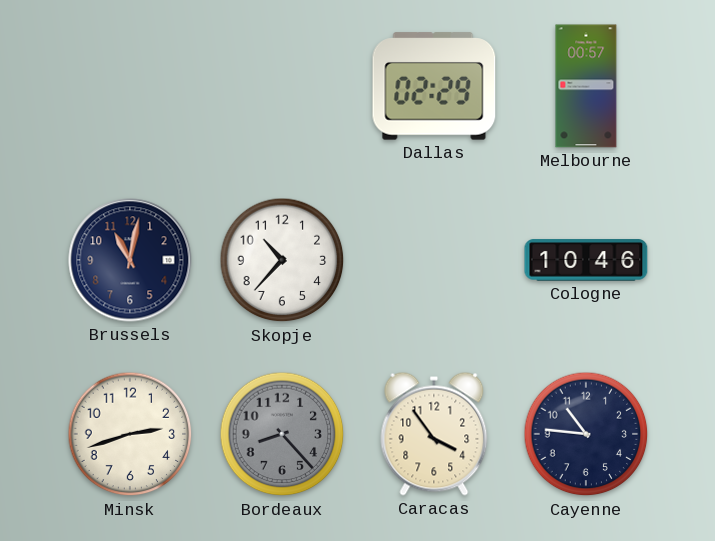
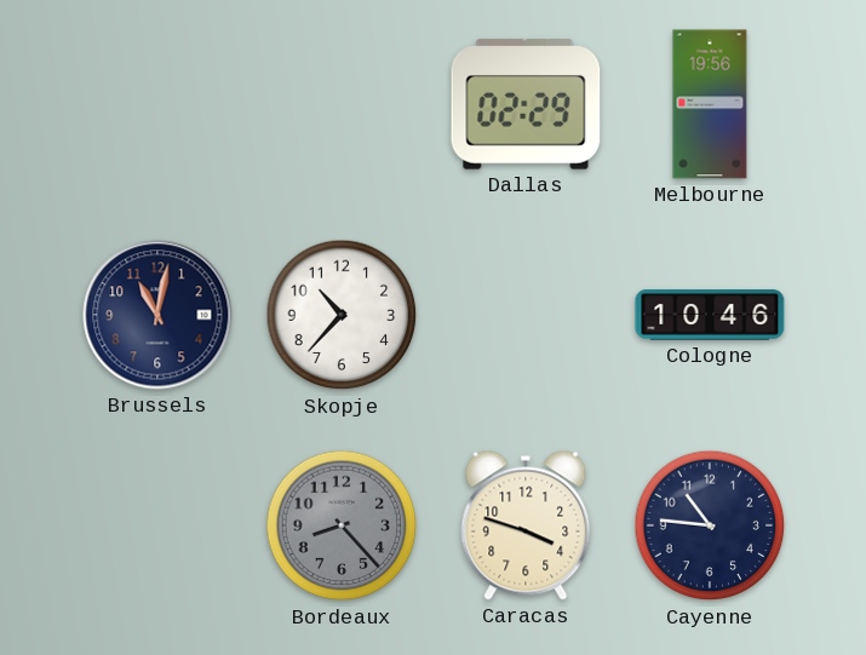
Melbourne: 00:57 -> 19:56 (710, 104)
Minsk: 2:42 -> none (130, 434)
Caracas: 3:54 -> 3:48 (526, 525)
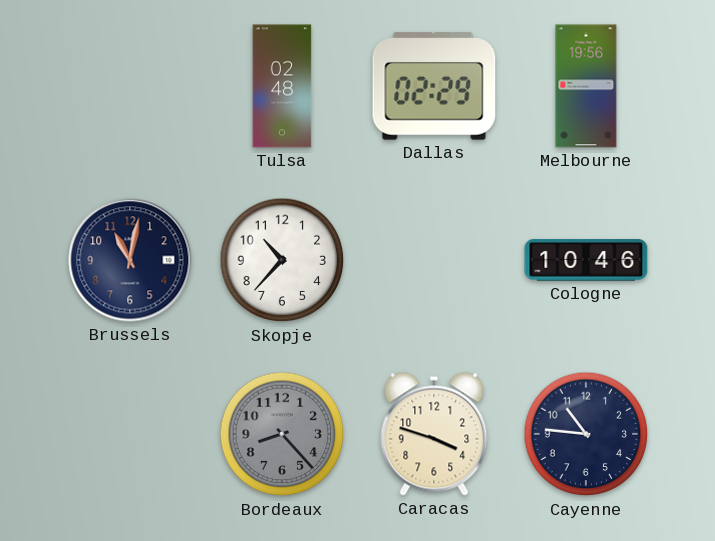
Tulsa: none -> 02:48 (282, 86)
